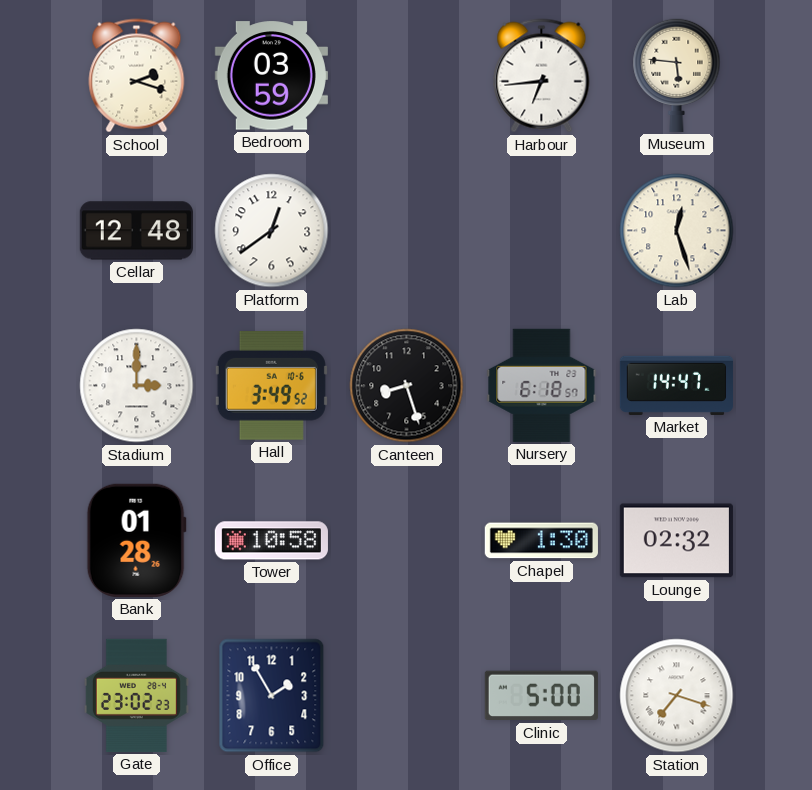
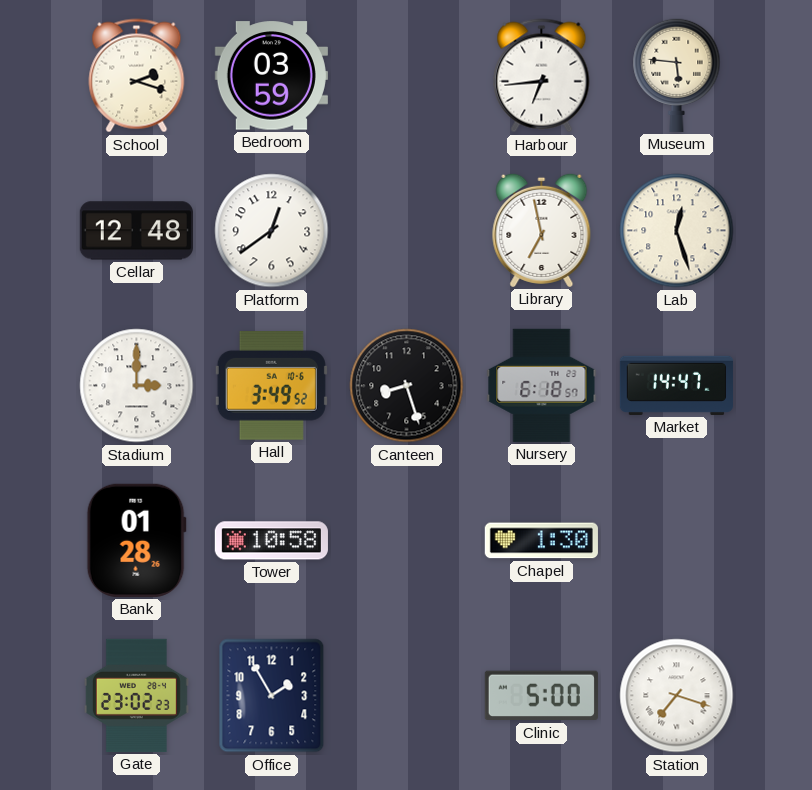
Library: none -> 6:58 (542, 230)
Lounge: 02:32 -> none (676, 541)
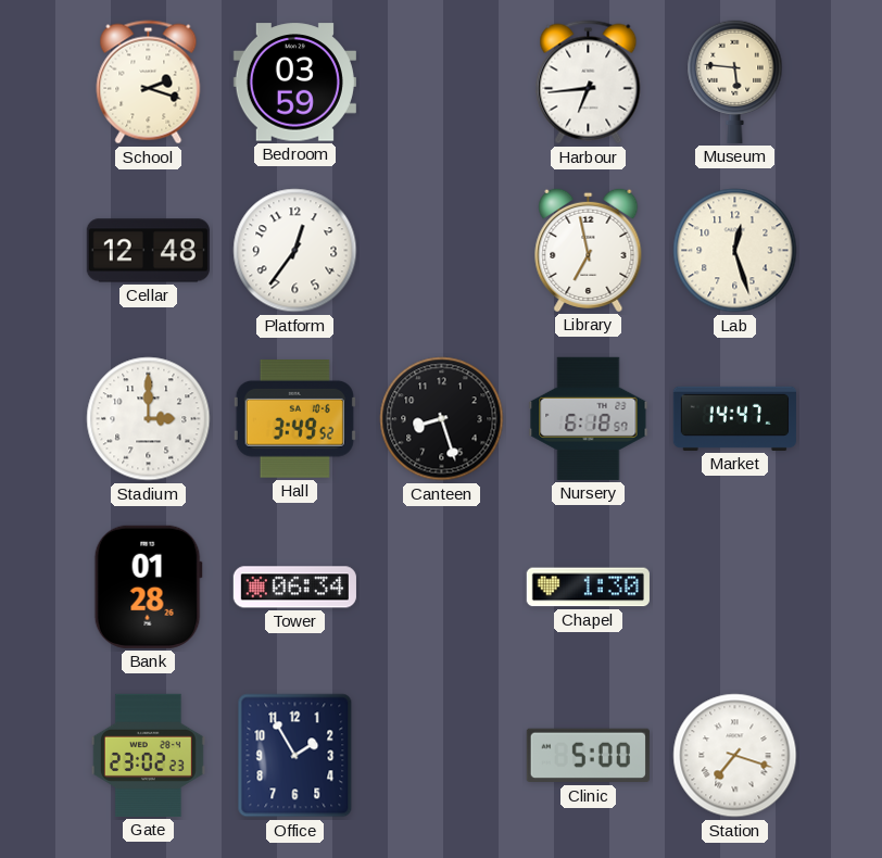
Platform: 12:39 -> 12:36 (295, 251)
Tower: 10:58 -> 06:34 (294, 588)
